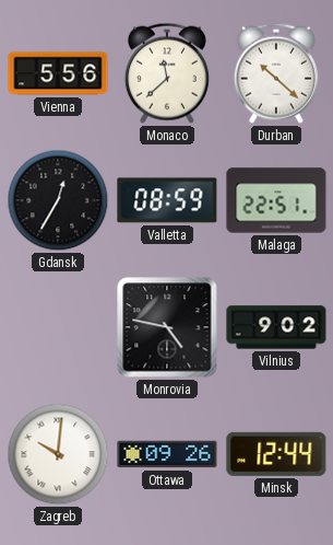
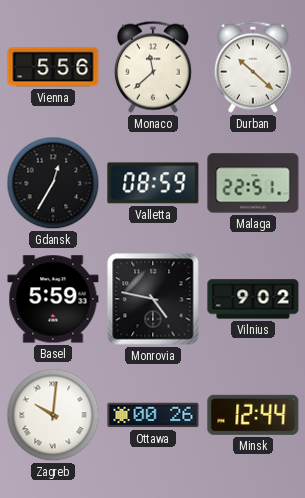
Basel: none -> 5:59 (53, 299)
Ottawa: 09:26 -> 00:26 (153, 415)
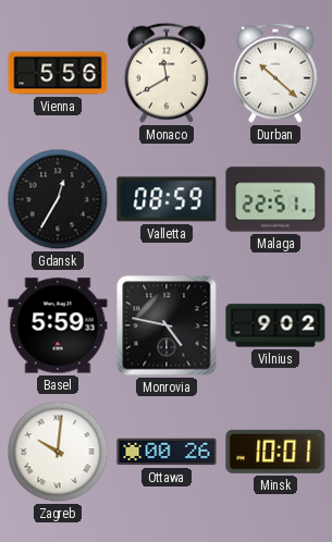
Monaco: 11:38 -> 11:40 (167, 73)
Minsk: 12:44 -> 10:01 (275, 452)
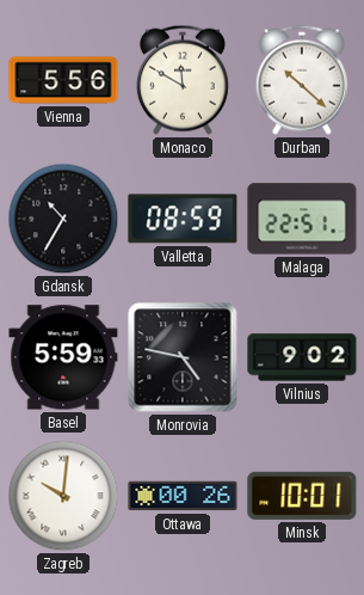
Monaco: 11:40 -> 11:50 (183, 80)
Gdansk: 12:35 -> 10:35 (63, 219)
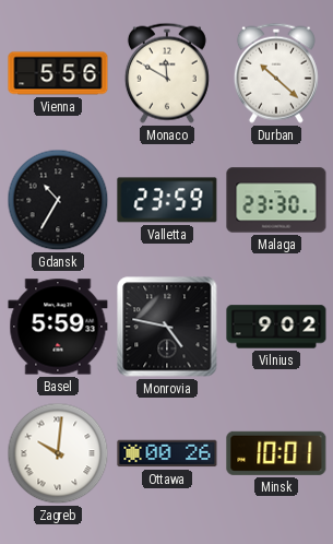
Valletta: 08:59 -> 23:59 (167, 200)
Malaga: 22:51 -> 23:30 (276, 200)
